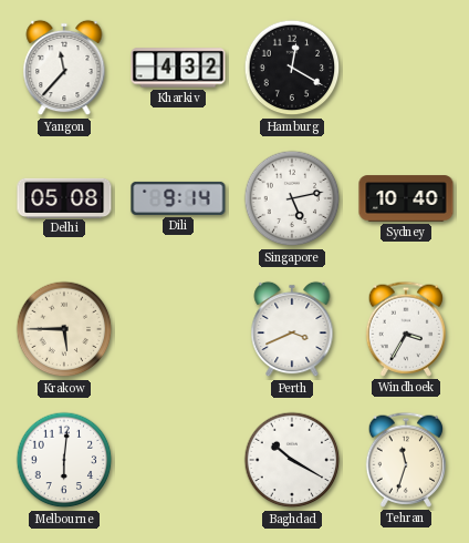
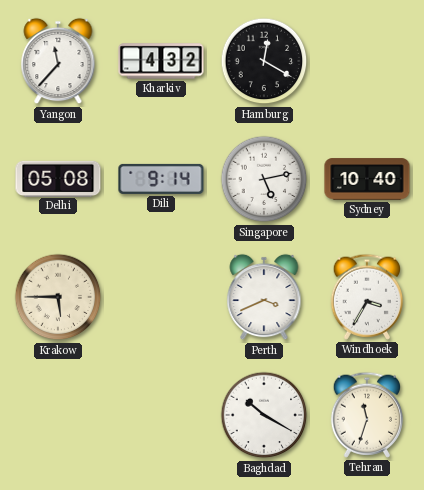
Melbourne: 6:01 -> none (64, 460)
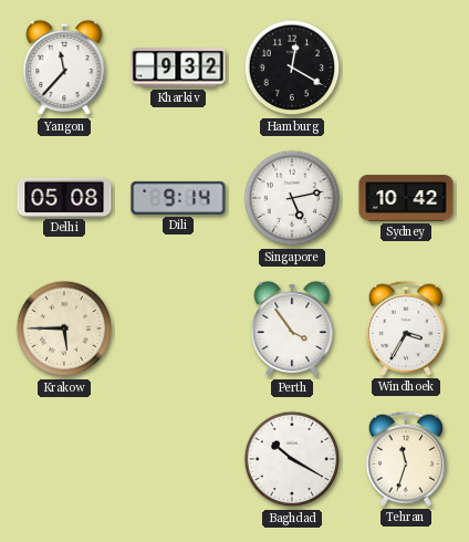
Kharkiv: 4:32 -> 9:32 (178, 67)
Sydney: 10:40 -> 10:42 (406, 198)
Perth: 3:41 -> 3:54 (292, 329)
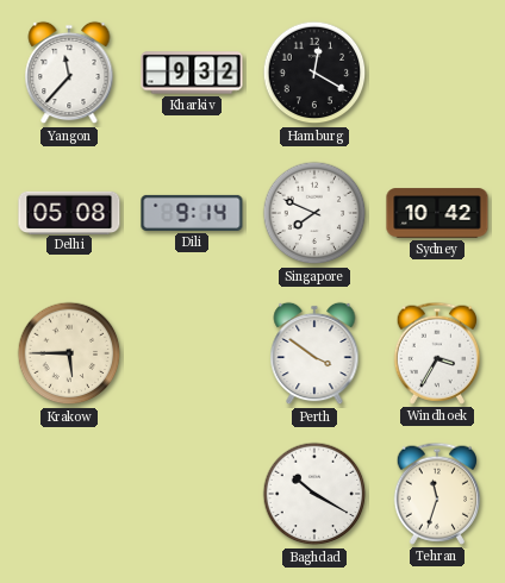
Singapore: 5:13 -> 7:49 (314, 213)
Perth: 3:54 -> 3:51 (314, 353)
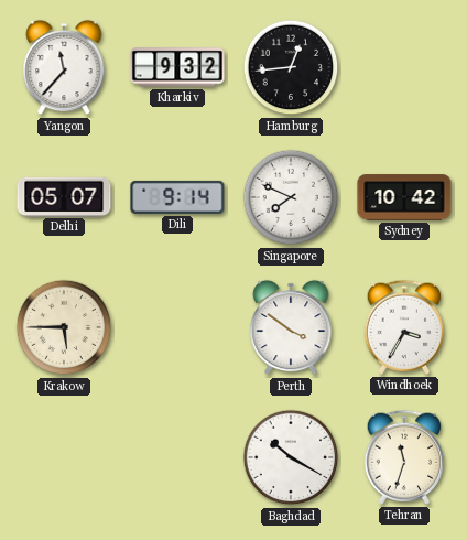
Hamburg: 12:20 -> 12:44 (291, 67)
Delhi: 05:08 -> 05:07 (64, 196)
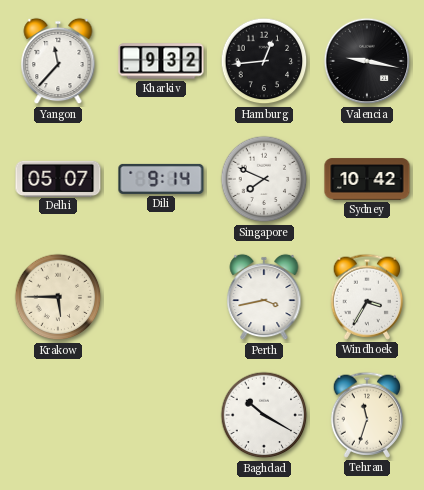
Valencia: none -> 9:17 (367, 61)
Perth: 3:51 -> 3:43 (264, 297)
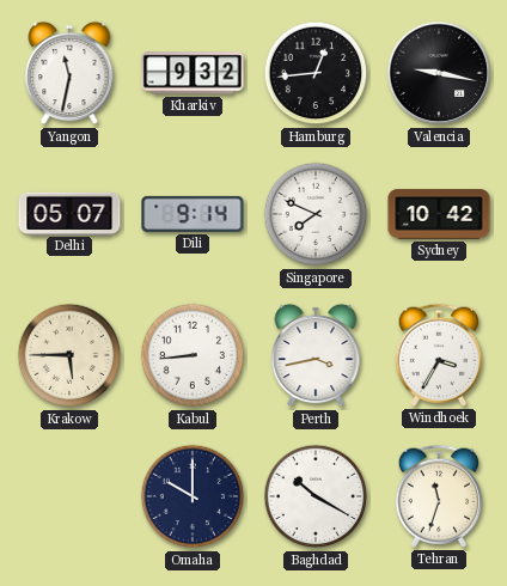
Yangon: 11:37 -> 11:32 (69, 73)
Kabul: none -> 8:44 (193, 355)
Omaha: none -> 10:00 (193, 496)
